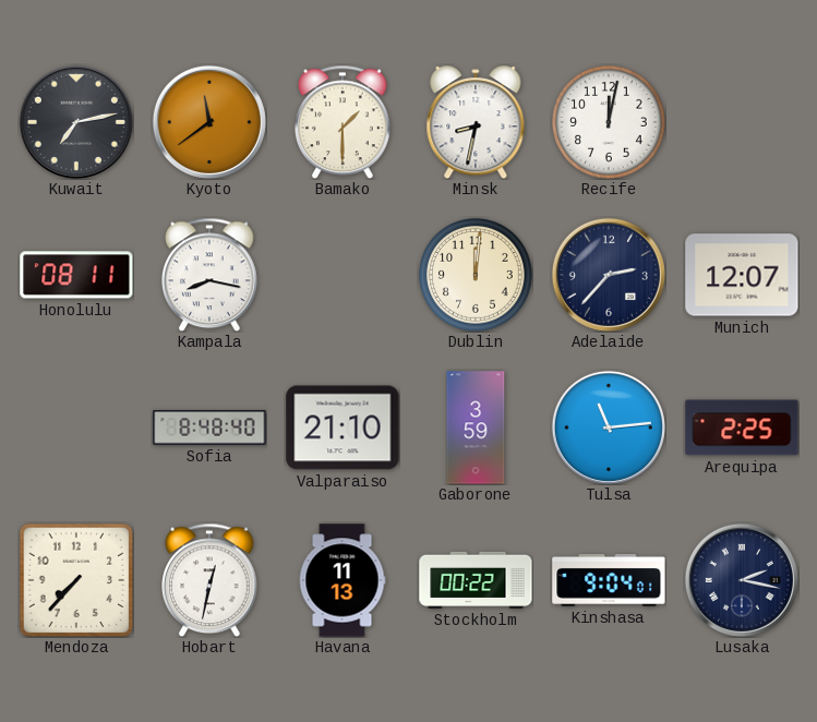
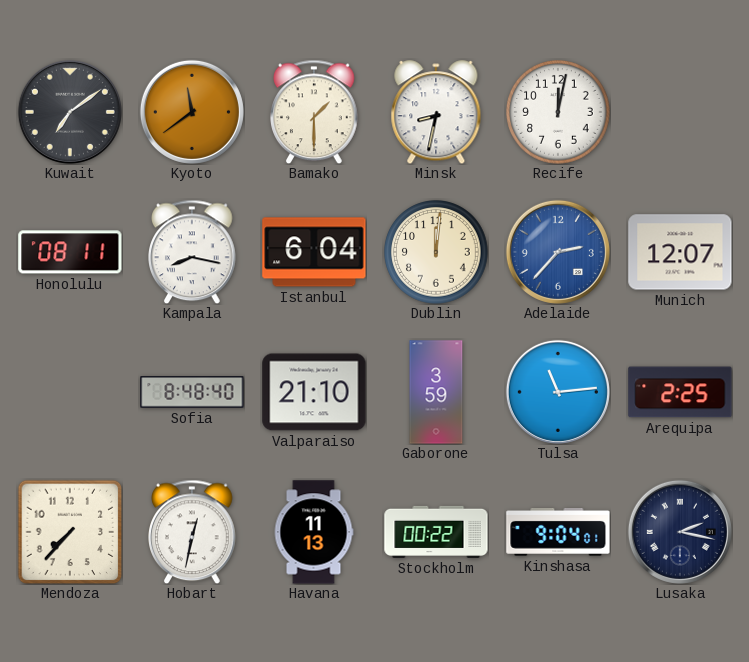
Kuwait: 7:13 -> 7:09 (70, 112)
Istanbul: none -> 6:04 (314, 252)
Adelaide dial: navy -> blue (558, 252)
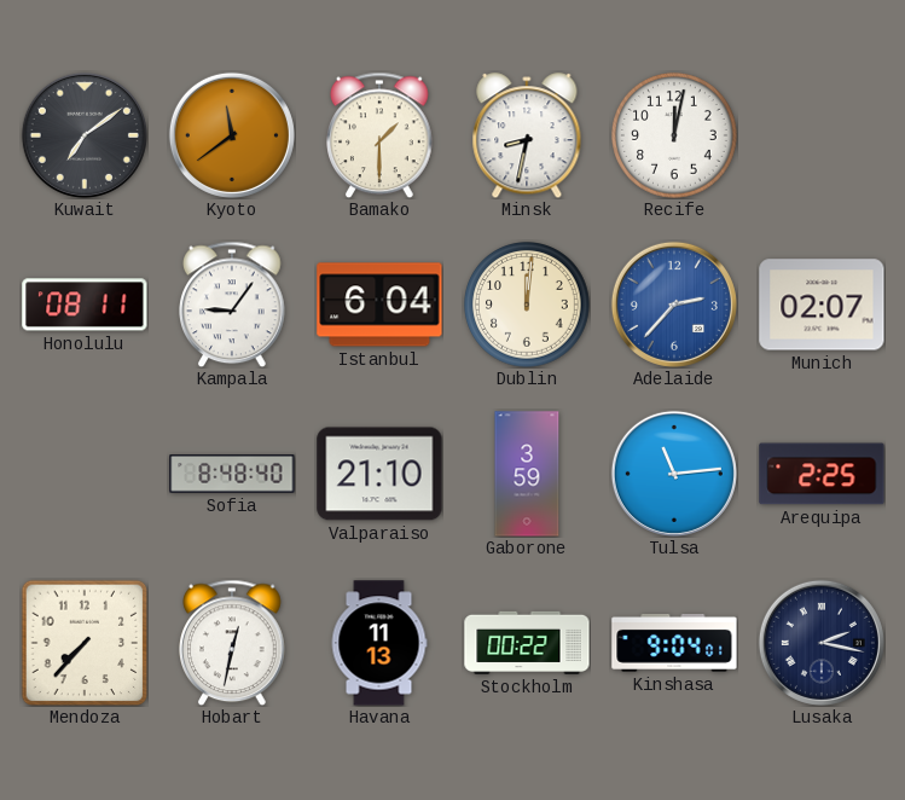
Kampala: 8:17 -> 9:06 (233, 305)
Munich: 12:07 -> 02:07 (822, 305)
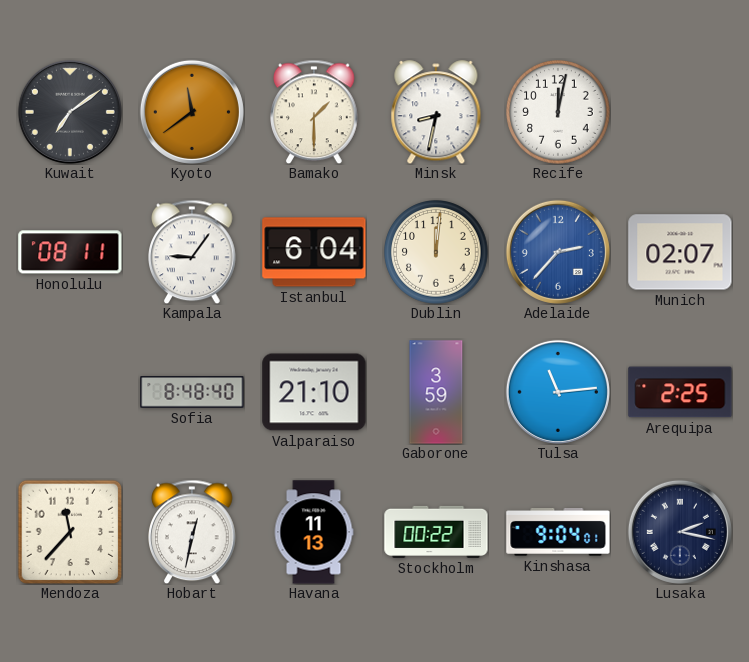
Mendoza: 7:37 -> 11:37 (70, 532)
